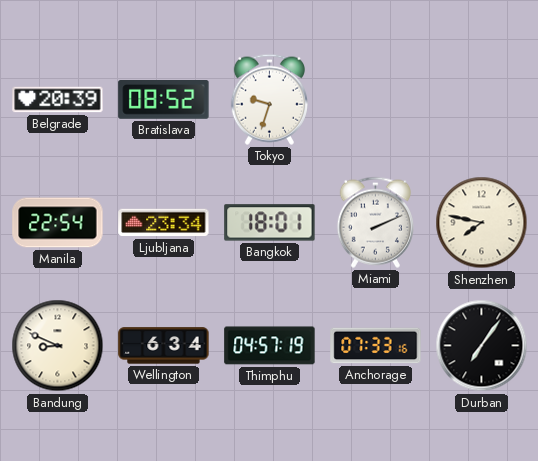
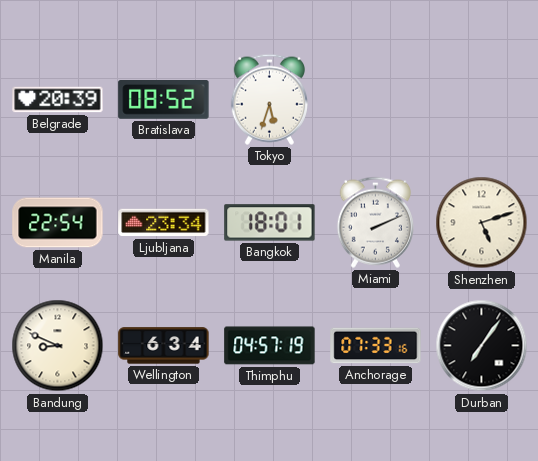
Tokyo: 9:33 -> 5:33 (269, 99)
Shenzhen: 7:47 -> 5:12 (482, 223)
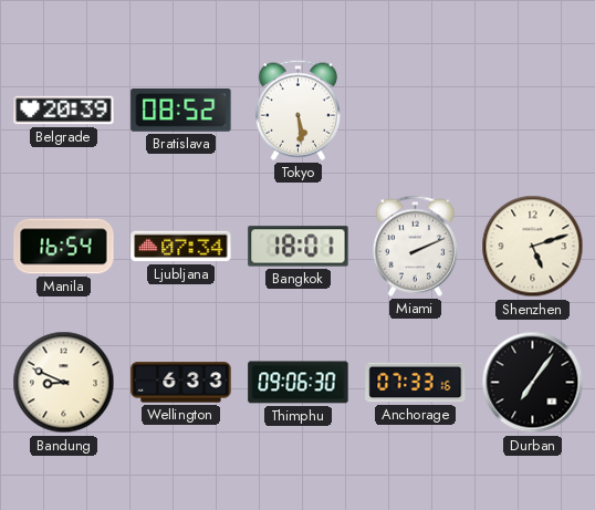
Tokyo: 5:33 -> 5:29 (297, 110)
Manila: 22:54 -> 16:54 (64, 247)
Ljubljana: 23:34 -> 07:34 (181, 247)
Wellington: 6:34 -> 6:33 (181, 383)
Thimphu: 04:57 -> 09:06 (299, 383)
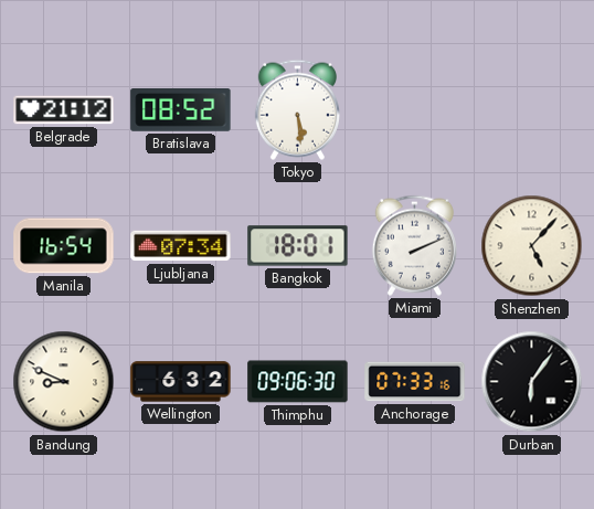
Belgrade: 20:39 -> 21:12 (64, 110)
Shenzhen: 5:12 -> 5:07 (532, 246)
Wellington: 6:33 -> 6:32 (181, 382)
Durban: 7:06 -> 6:06 (532, 382)
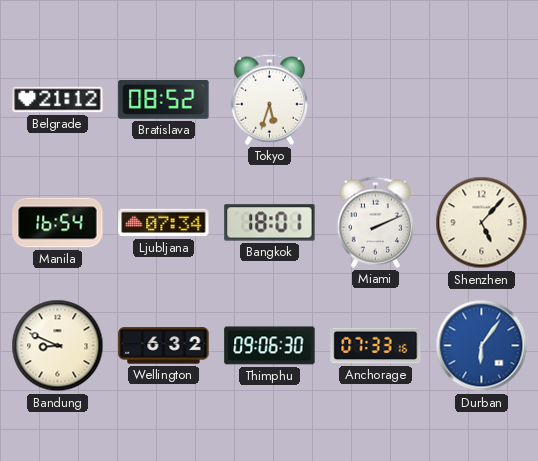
Tokyo: 5:29 -> 5:33 (269, 99)
Durban dial: black -> blue (482, 346)
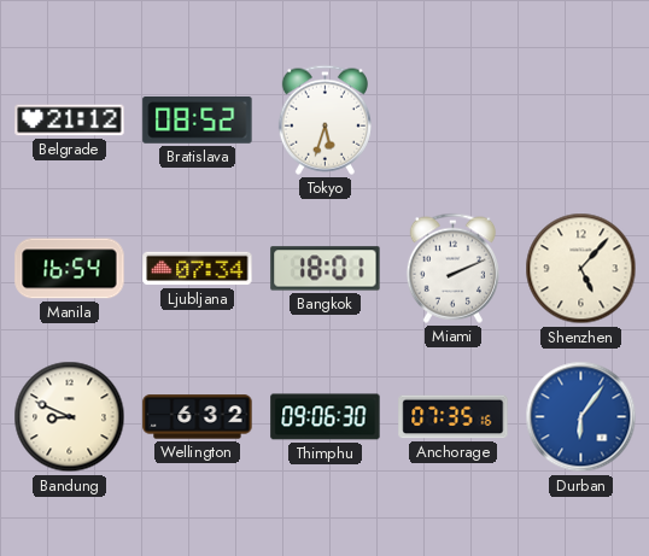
Anchorage: 07:33 -> 07:35 (454, 417)
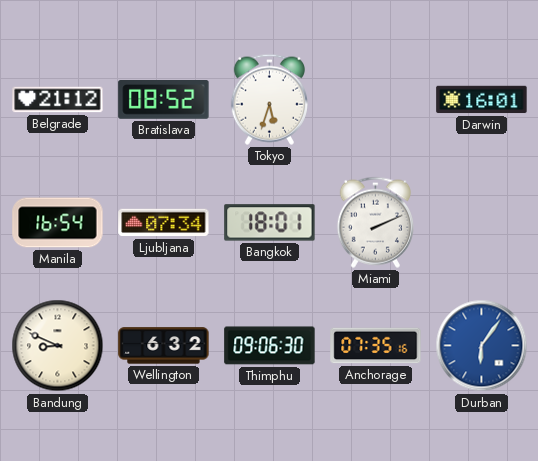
Darwin: none -> 16:01 (482, 100)
Shenzhen: 5:07 -> none (581, 269)
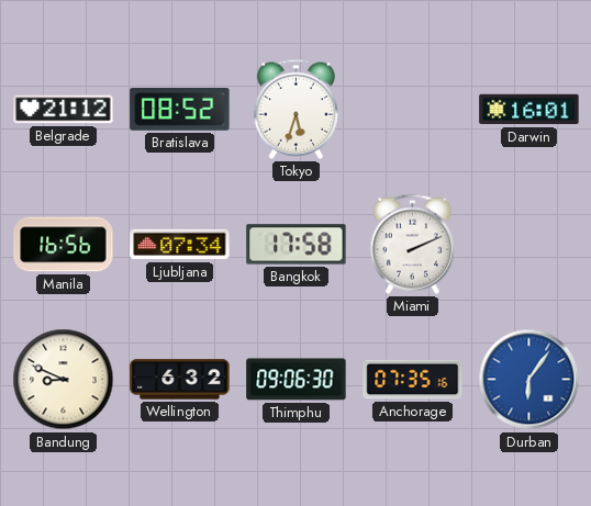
Manila: 16:54 -> 16:56 (64, 245)
Bangkok: 18:01 -> 17:58 (297, 245)
